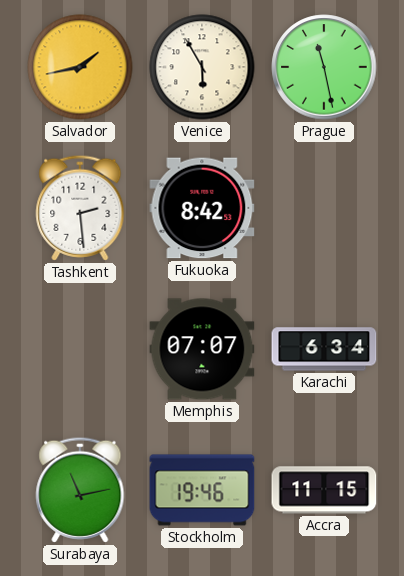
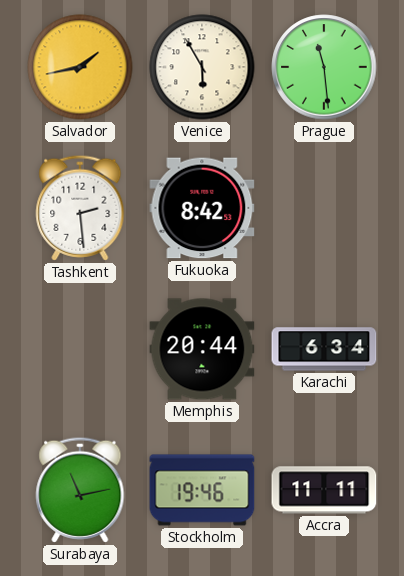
Prague: 11:28 -> 11:29 (324, 67)
Memphis: 07:07 -> 20:44 (202, 349)
Accra: 11:15 -> 11:11 (324, 490)
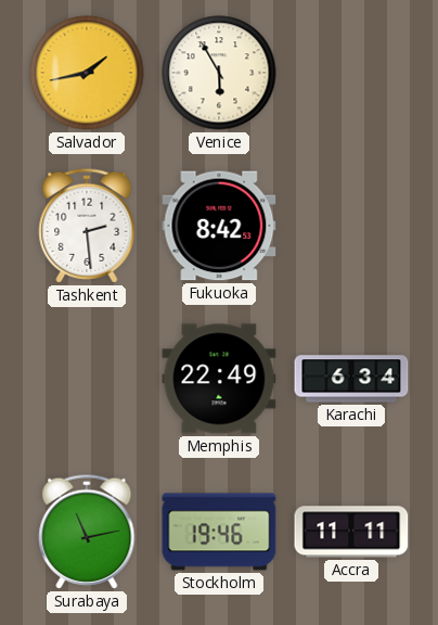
Prague: 11:29 -> none (324, 67)
Memphis: 20:44 -> 22:49 (219, 379)
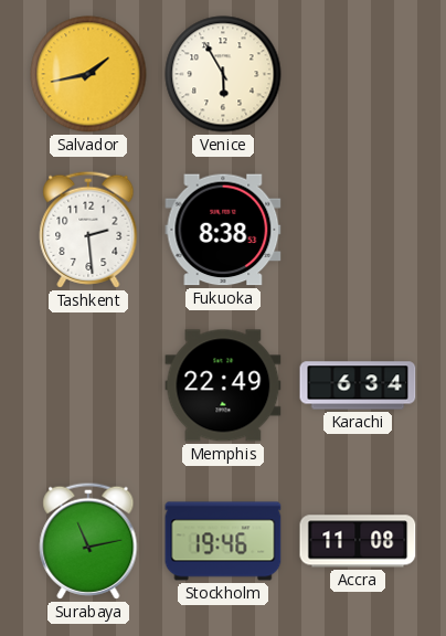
Fukuoka: 8:42 -> 8:38 (223, 230)
Accra: 11:11 -> 11:08 (358, 541)
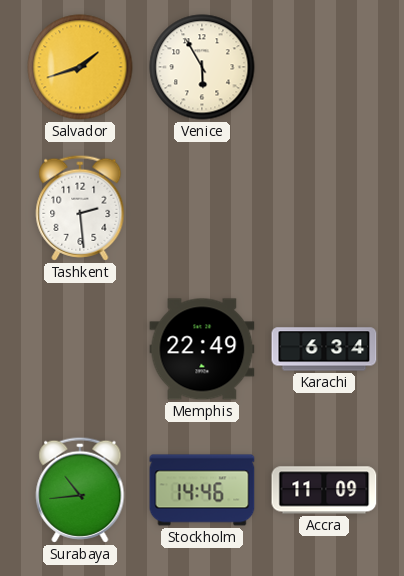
Salvador: 1:43 -> 1:42 (80, 67)
Fukuoka: 8:38 -> none (223, 230)
Surabaya: 11:13 -> 10:44 (80, 490)
Stockholm: 19:46 -> 14:46 (202, 490)
Accra: 11:08 -> 11:09 (324, 490)
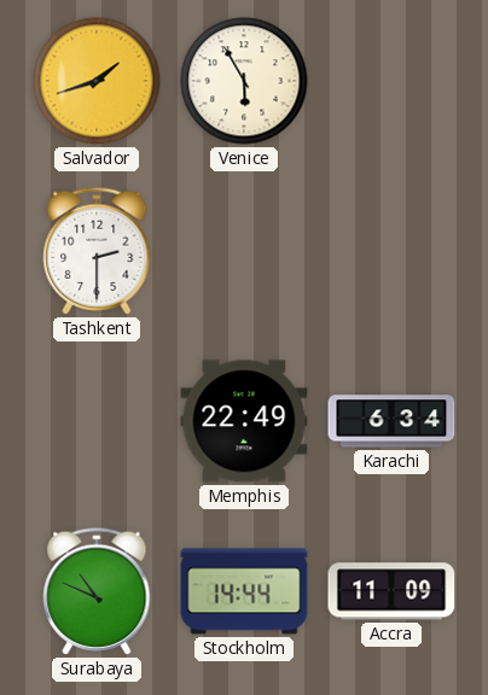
Tashkent: 2:29 -> 2:30 (97, 251)
Surabaya: 10:44 -> 10:49 (97, 591)
Stockholm: 14:46 -> 14:44 (244, 591)
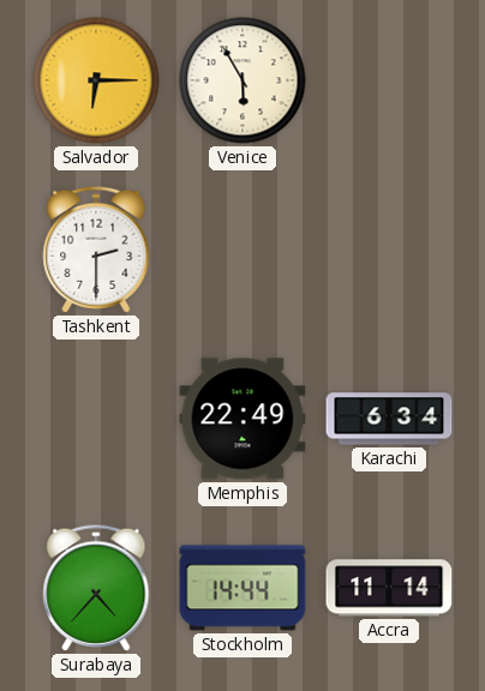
Salvador: 1:42 -> 6:15 (96, 80)
Surabaya: 10:49 -> 4:37 (96, 588)
Accra: 11:09 -> 11:14 (389, 588)
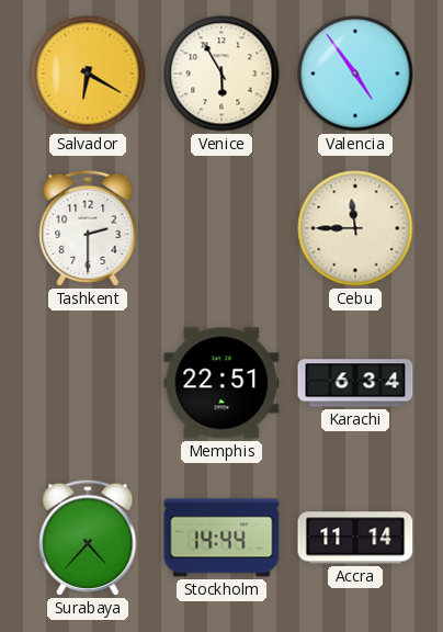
Salvador: 6:15 -> 6:20 (88, 74)
Valencia: none -> 4:54 (355, 74)
Cebu: none -> 11:45 (355, 228)
Memphis: 22:49 -> 22:51 (222, 383)
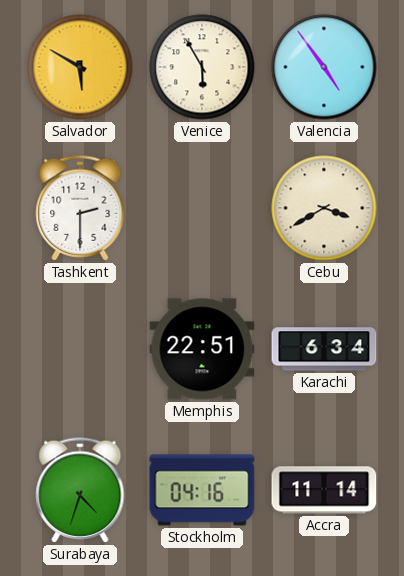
Salvador: 6:20 -> 5:50 (80, 67)
Cebu: 11:45 -> 3:40 (324, 208)
Surabaya: 4:37 -> 4:33 (80, 490)
Stockholm: 14:44 -> 04:16 (202, 490)
